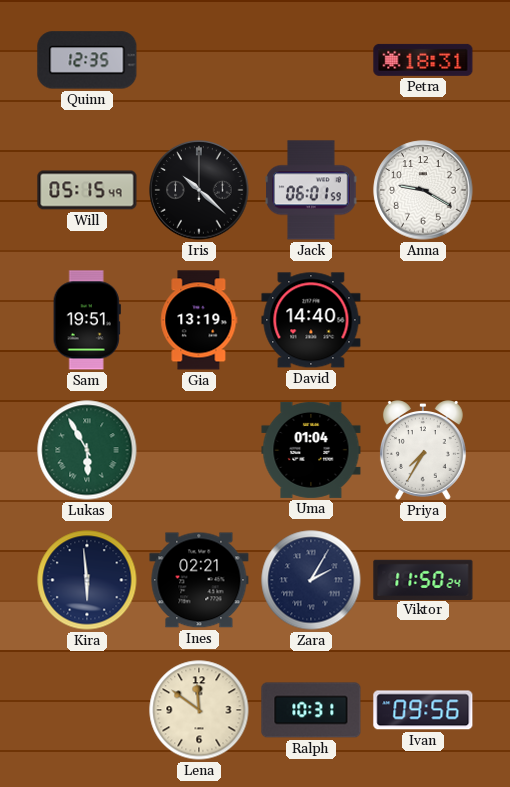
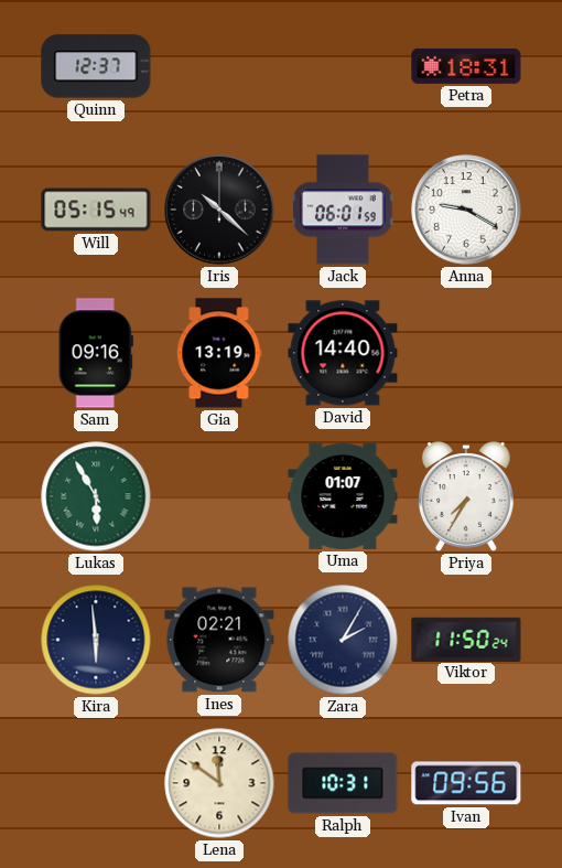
Quinn: 12:35 -> 12:37 (96, 66)
Sam: 19:51 -> 09:16 (96, 353)
Uma: 01:04 -> 01:07 (343, 496)
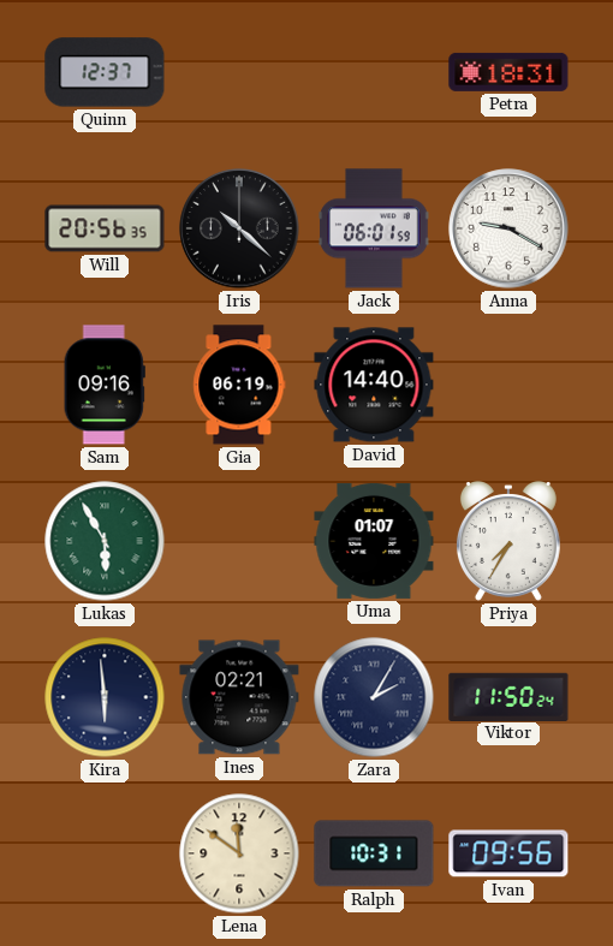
Will: 05:15 -> 20:56 (105, 228)
Gia: 13:19 -> 06:19 (239, 385)
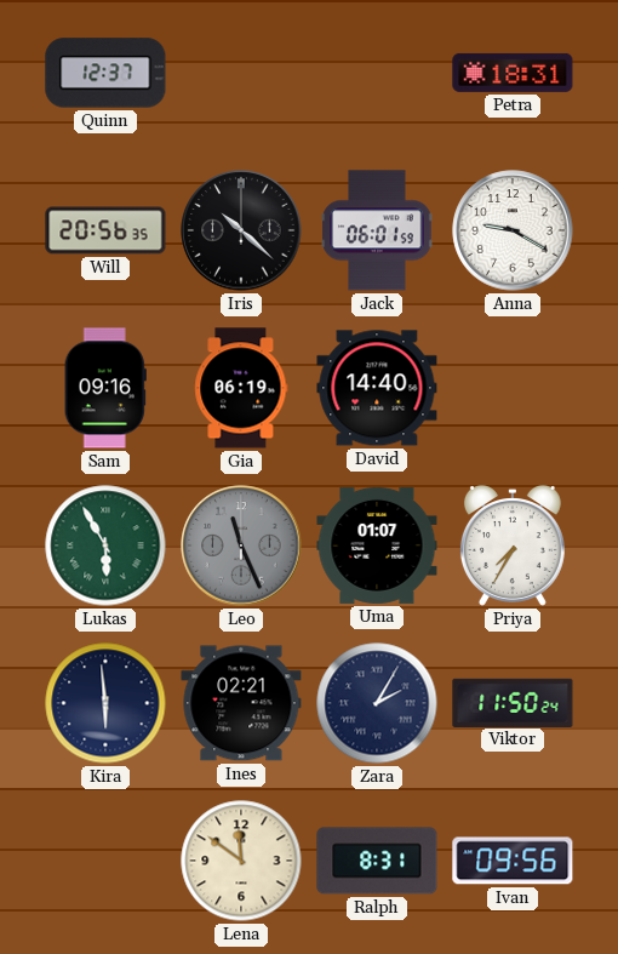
Leo: none -> 11:26 (241, 545)
Ralph: 10:31 -> 8:31 (377, 861)
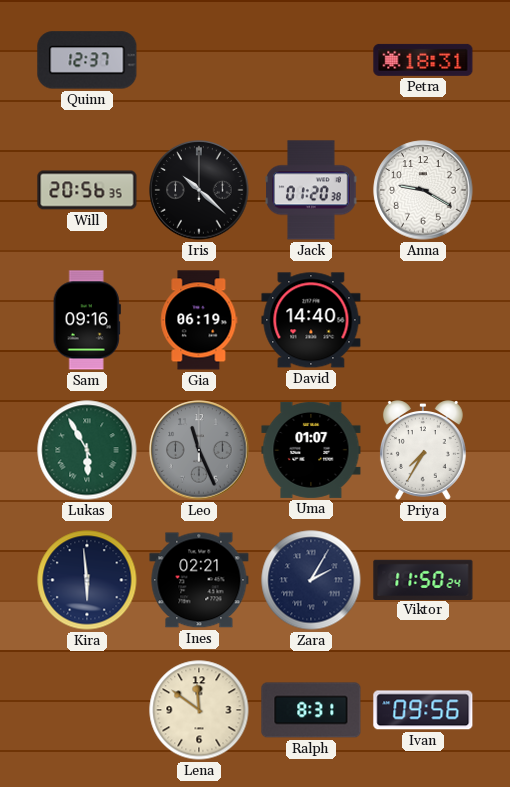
Jack: 06:01 -> 01:20 (311, 190)
